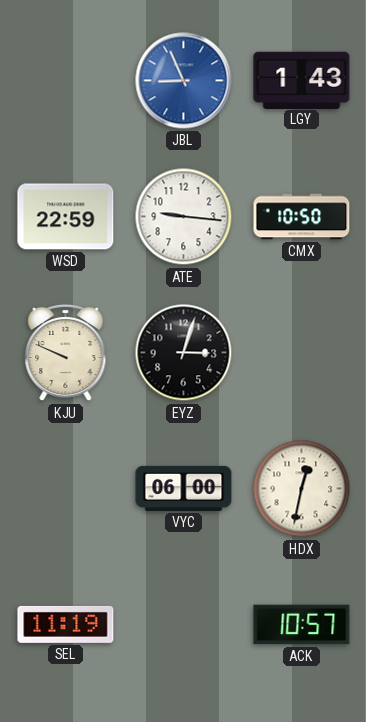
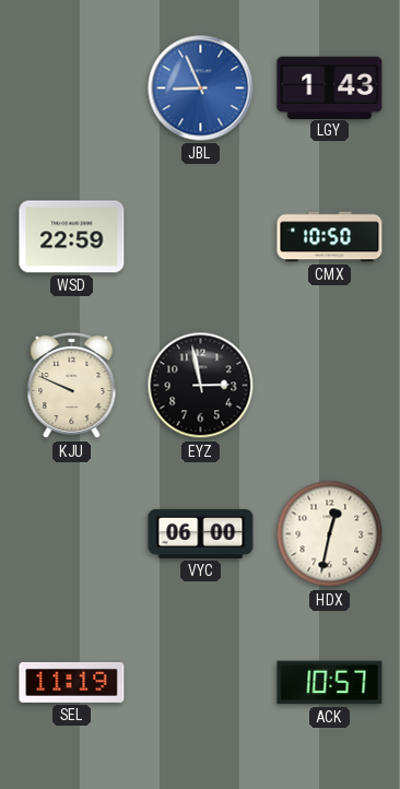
ATE: 9:16 -> none (184, 217)
EYZ: 3:03 -> 2:58 (201, 386)
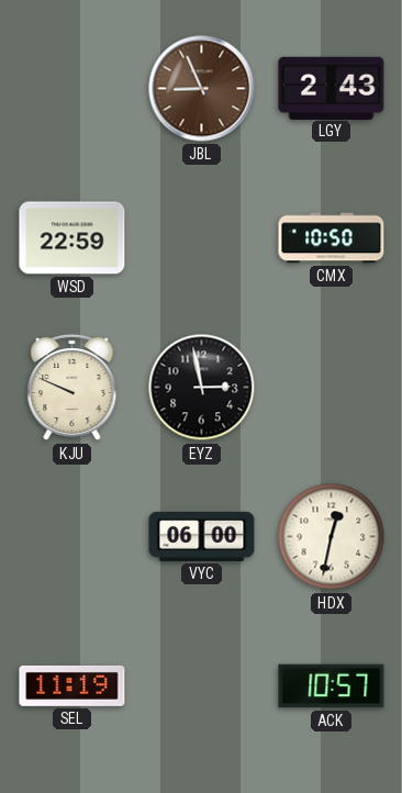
JBL dial: blue -> brown (202, 89)
LGY: 1:43 -> 2:43 (332, 88)
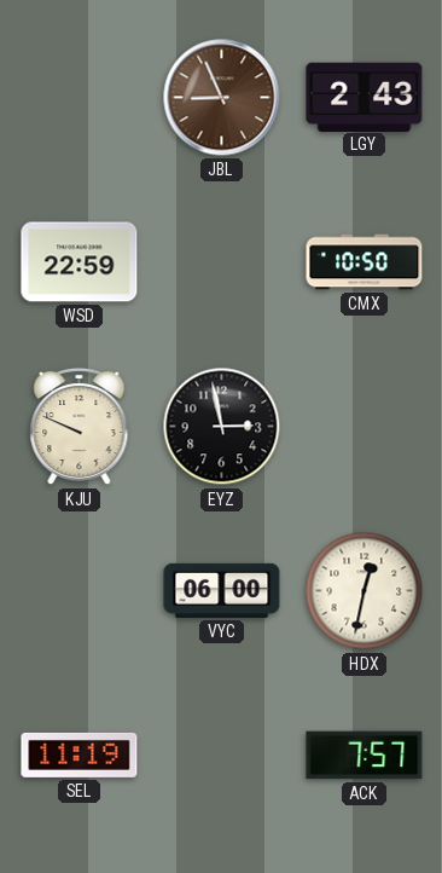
ACK: 10:57 -> 7:57 (365, 756)
